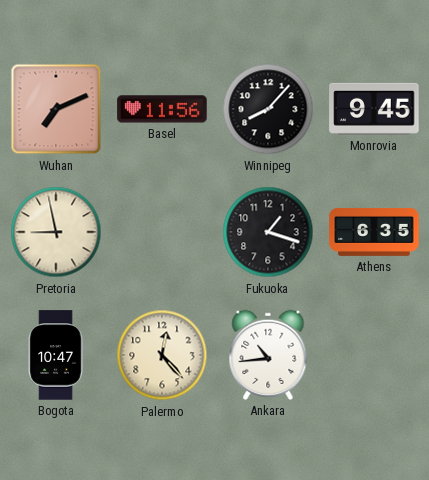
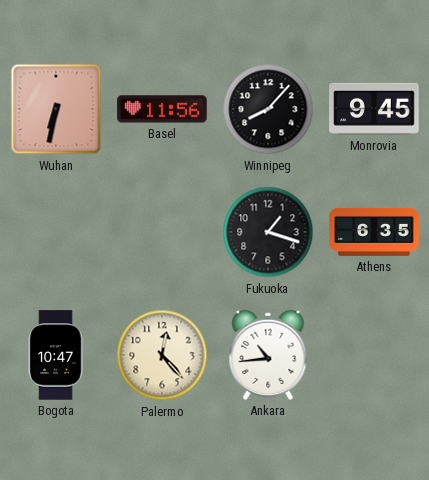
Wuhan: 7:11 -> 6:32 (56, 109)
Pretoria: 8:58 -> none (56, 232)
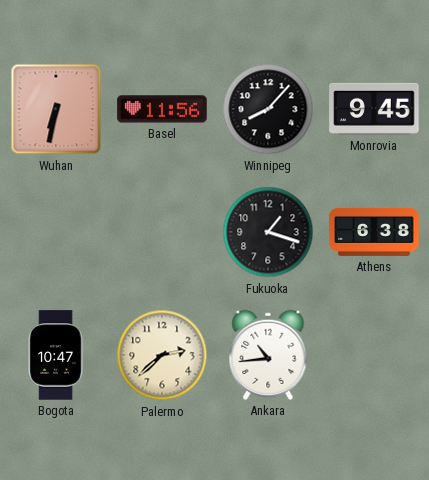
Athens: 6:35 -> 6:38 (374, 232)
Palermo: 12:23 -> 2:38 (162, 355)
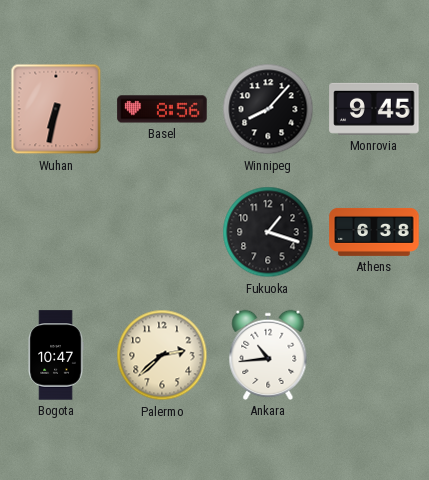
Basel: 11:56 -> 8:56 (162, 109)
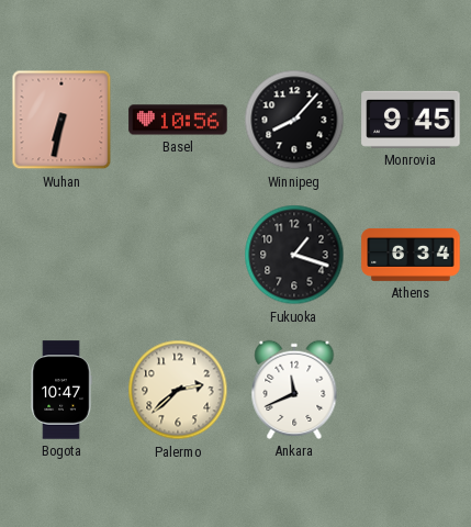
Basel: 8:56 -> 10:56 (178, 120)
Athens: 6:38 -> 6:34 (411, 255)
Ankara: 10:44 -> 11:41 (294, 390)
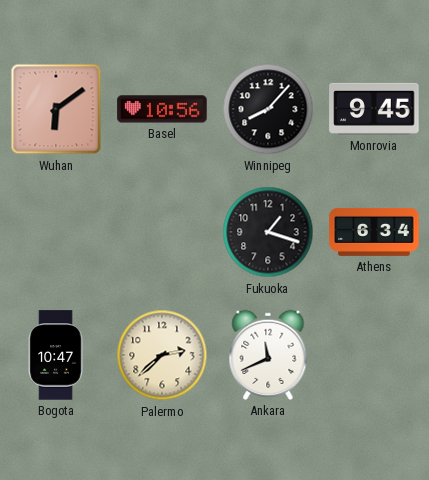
Wuhan: 6:32 -> 6:09 (56, 109)
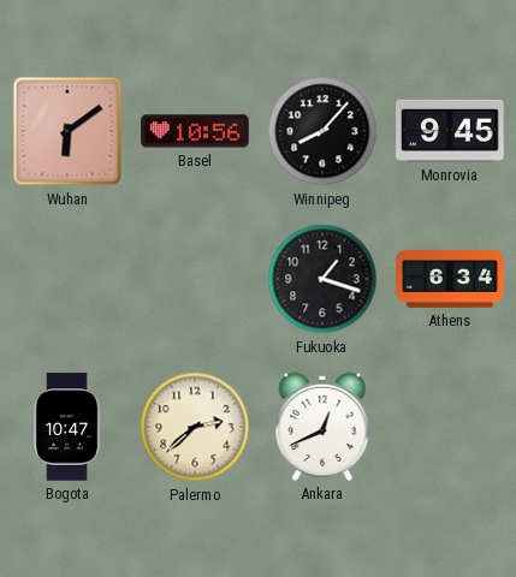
Ankara: 11:41 -> 12:41 (322, 427)
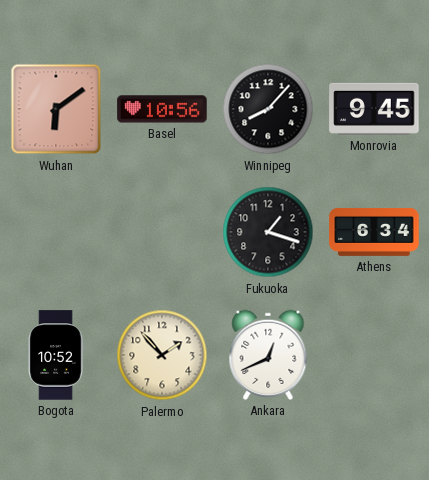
Bogota: 10:47 -> 10:52 (56, 355)
Palermo: 2:38 -> 1:53 (162, 355)
